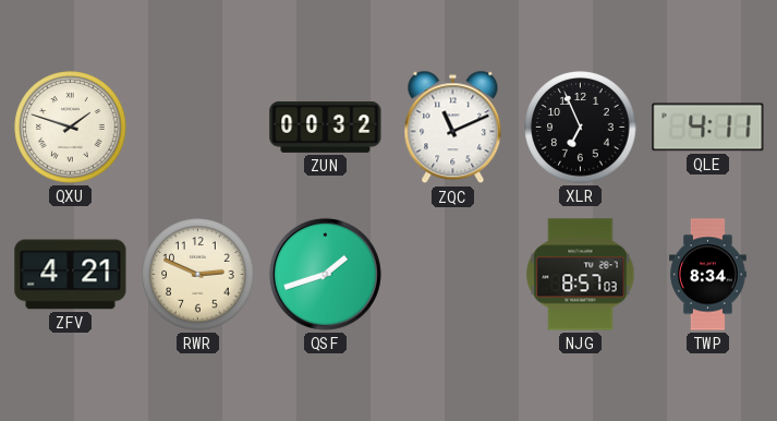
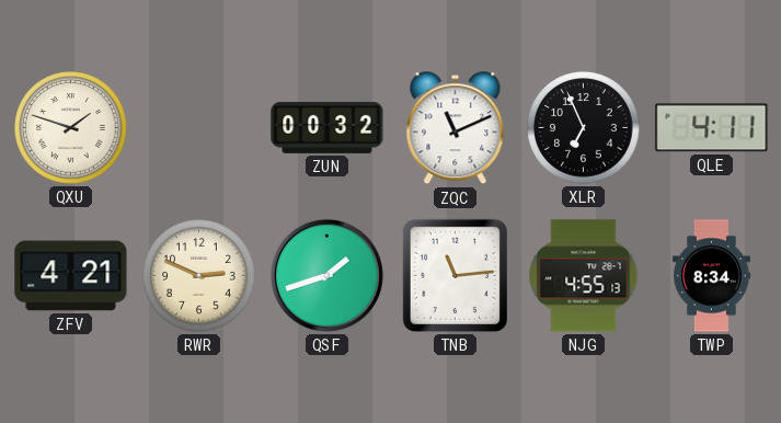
TNB: none -> 11:14 (455, 275)
NJG: 8:57 -> 4:55 (584, 276)
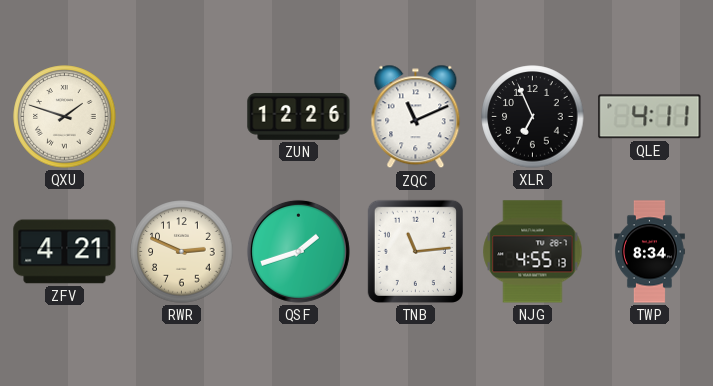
ZUN: 00:32 -> 12:26 (299, 116)
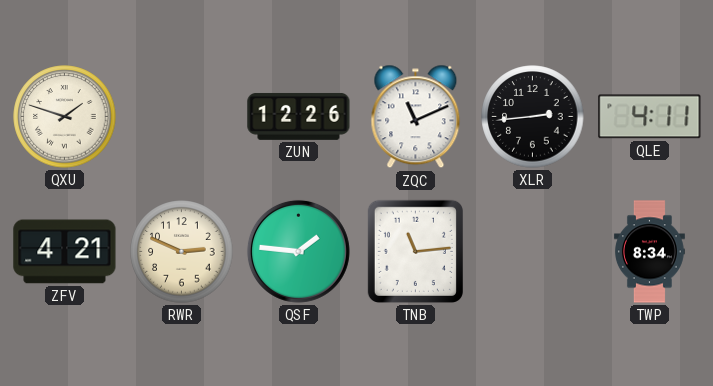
XLR: 6:56 -> 2:44 (533, 117)
QSF: 1:42 -> 1:46 (298, 251)
NJG: 4:55 -> none (533, 252)
